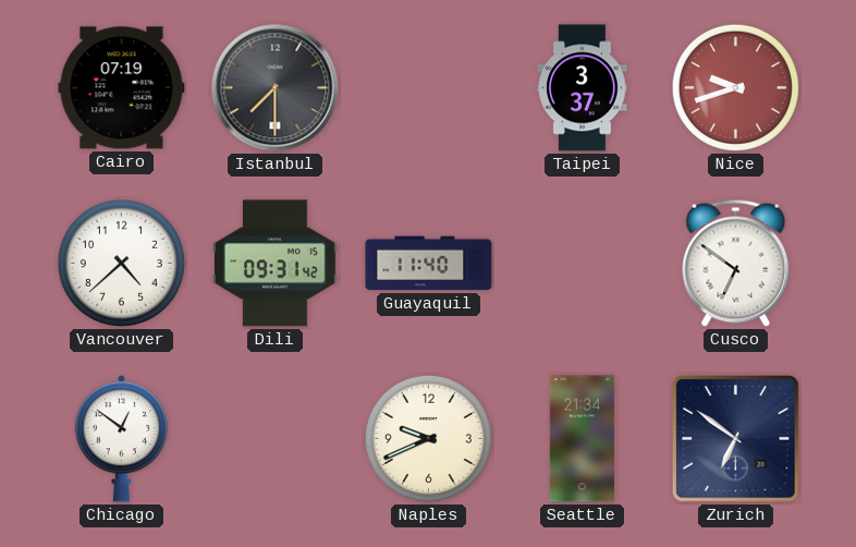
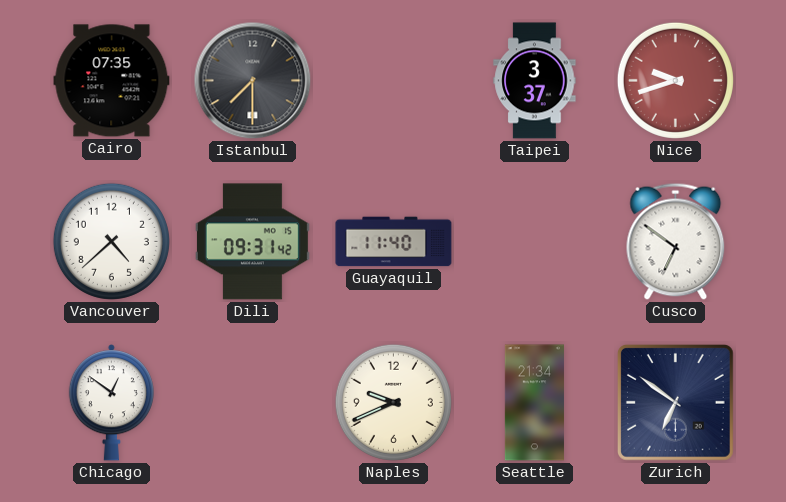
Cairo: 07:19 -> 07:35 (112, 81)
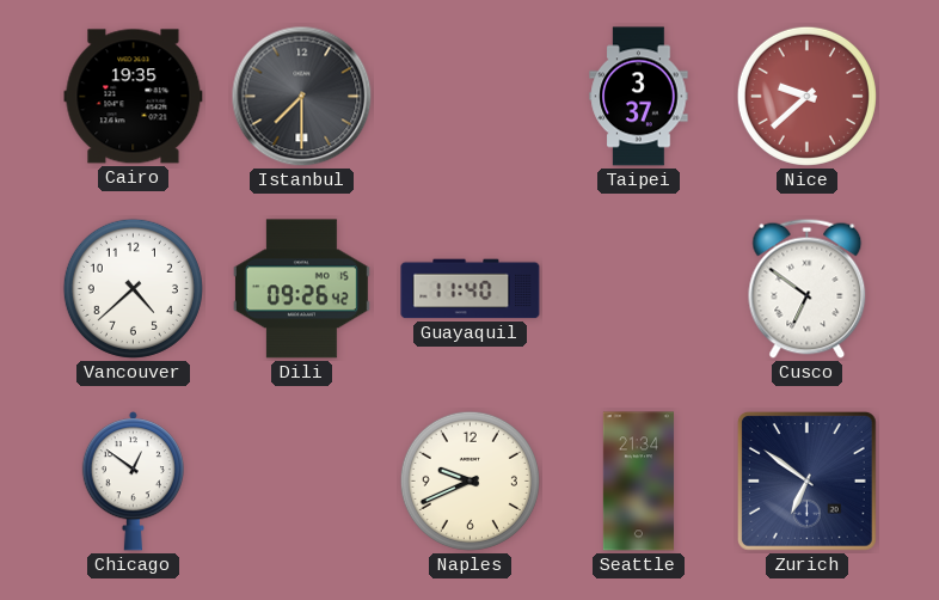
Cairo: 07:35 -> 19:35 (134, 97)
Nice: 9:42 -> 9:38 (806, 96)
Dili: 09:31 -> 09:26 (301, 289)
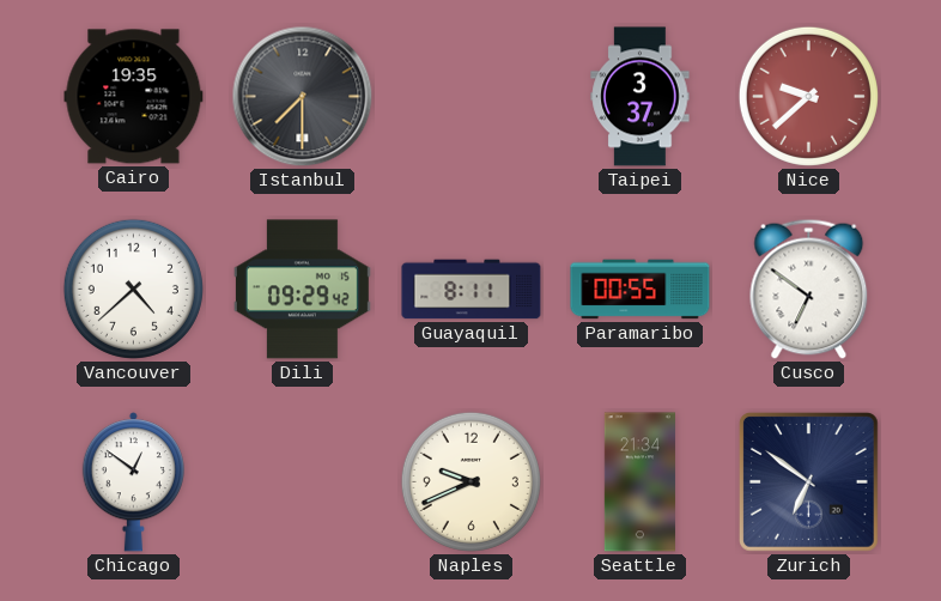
Dili: 09:26 -> 09:29 (302, 290)
Guayaquil: 11:40 -> 8:11 (472, 290)
Paramaribo: none -> 00:55 (641, 290)
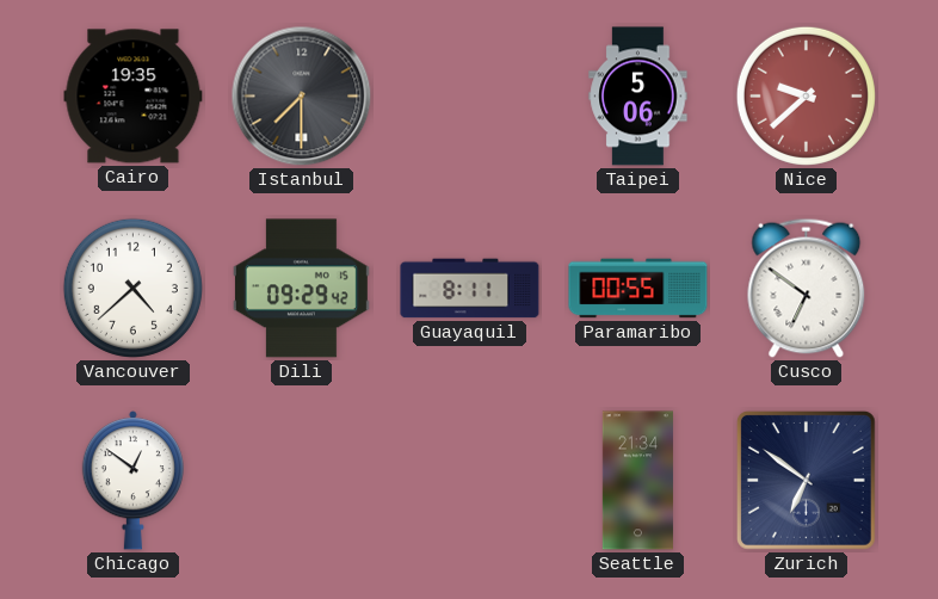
Taipei: 3:37 -> 5:06 (638, 97)
Naples: 9:41 -> none (470, 481)
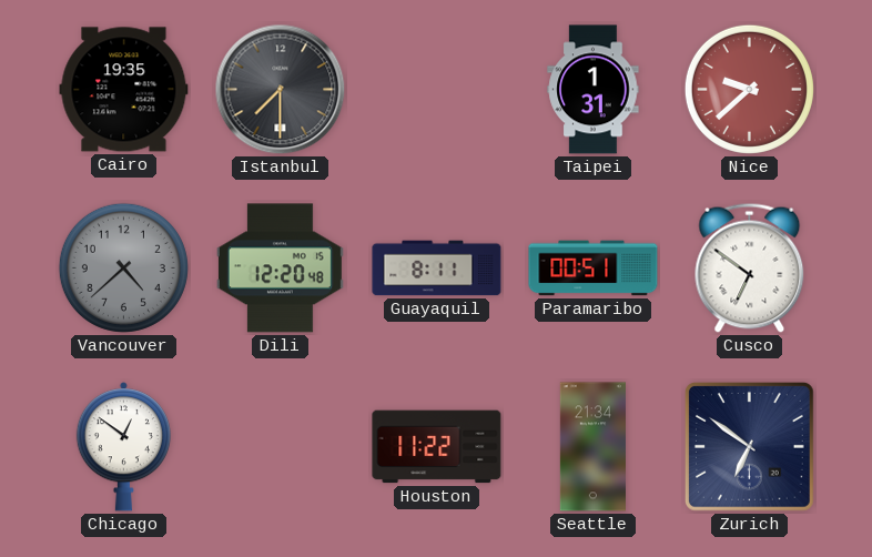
Taipei: 5:06 -> 1:31 (594, 90)
Vancouver dial: white -> grey (123, 267)
Dili: 09:29 -> 12:20 (280, 269)
Paramaribo: 00:55 -> 00:51 (594, 269)
Houston: none -> 11:22 (437, 447)
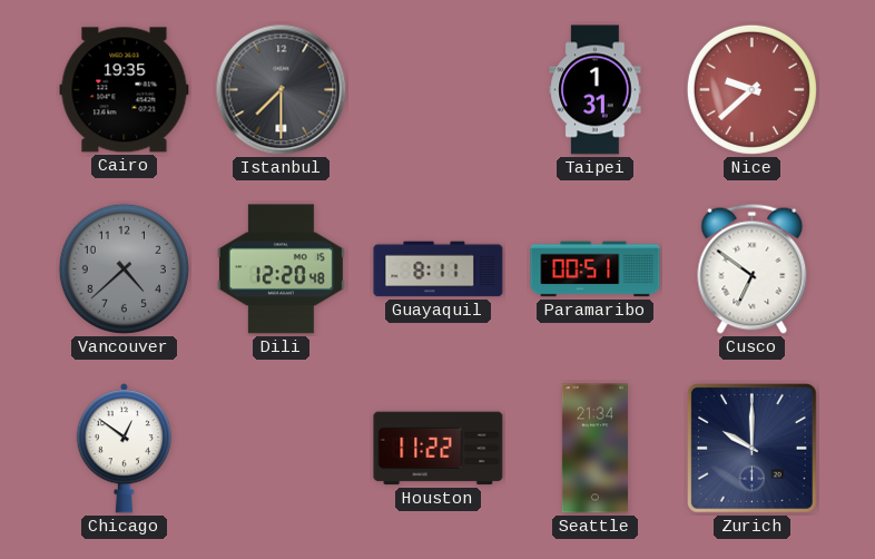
Zurich: 6:51 -> 10:00 (751, 448)
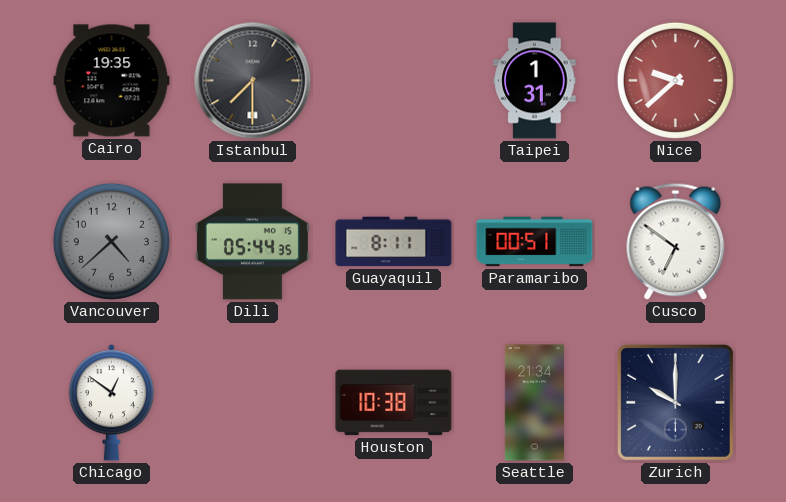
Dili: 12:20 -> 05:44 (252, 242)
Houston: 11:22 -> 10:38 (394, 403)
